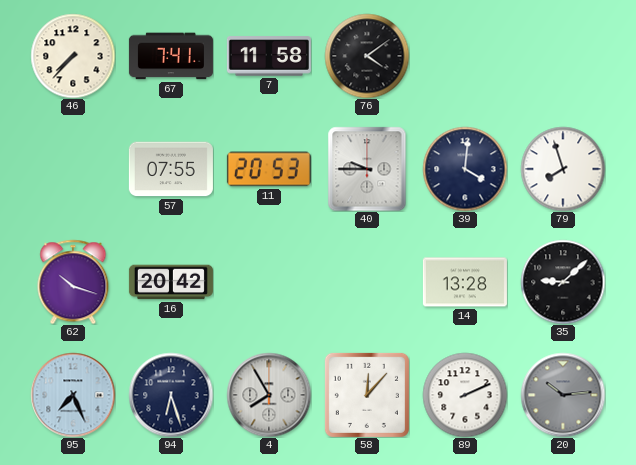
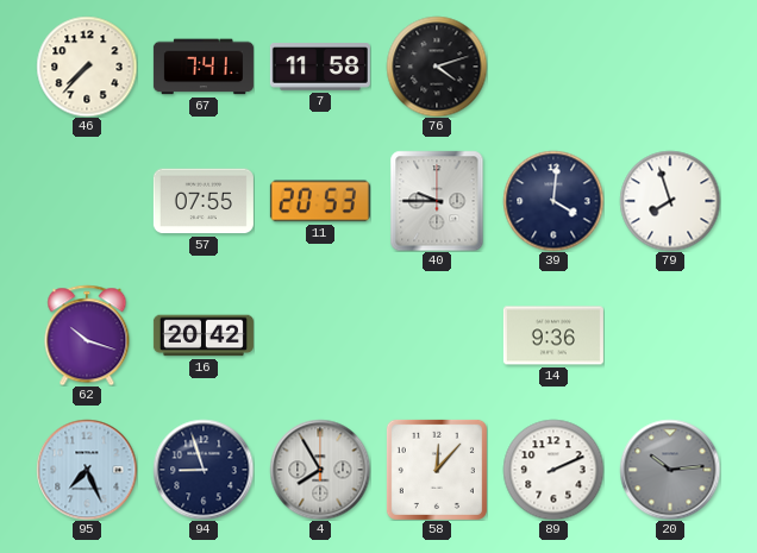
76: 4:09 -> 4:12 (437, 67)
14: 13:28 -> 9:36 (553, 335)
35: 9:08 -> none (563, 282)
94: 6:27 -> 8:57 (204, 470)
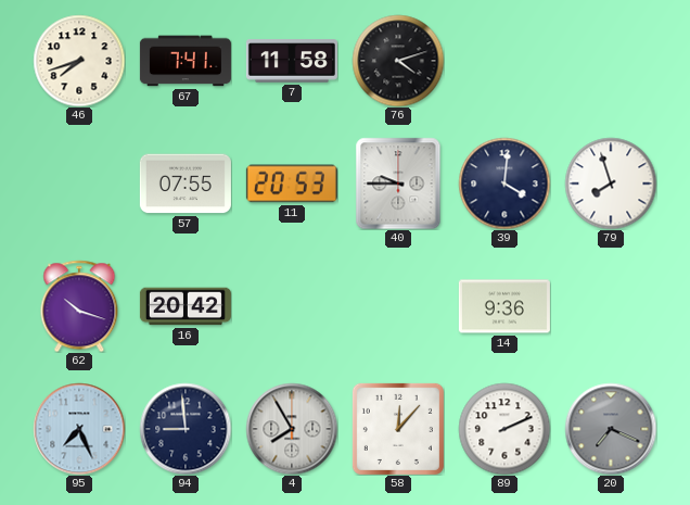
46: 7:37 -> 7:42 (79, 61)
94: 8:57 -> 8:59 (186, 429)
20: 10:14 -> 7:19 (611, 429)
